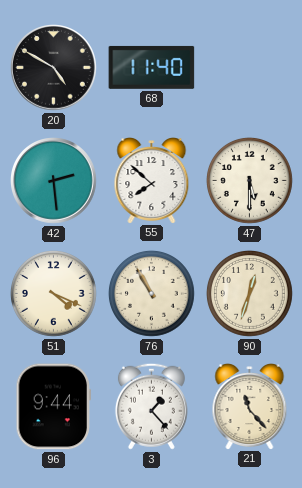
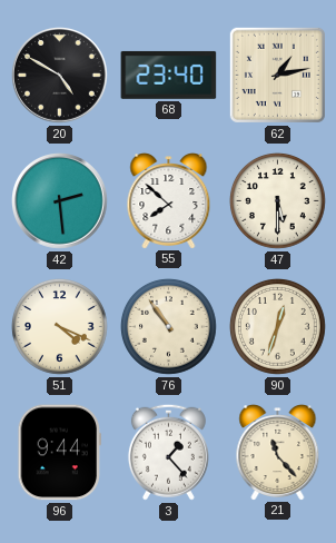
68: 11:40 -> 23:40 (169, 75)
62: none -> 1:13 (277, 75)
76: 10:55 -> 10:54 (168, 326)
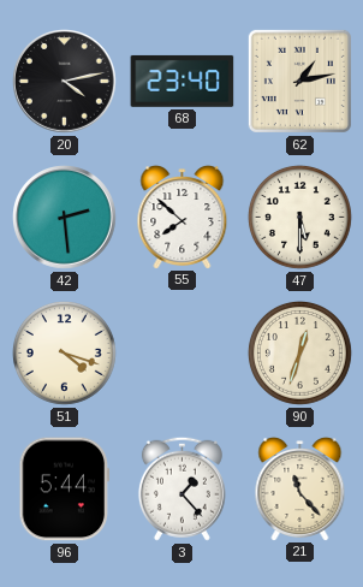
20: 4:50 -> 4:13 (65, 82)
51: 4:19 -> 4:18 (64, 352)
76: 10:54 -> none (168, 326)
96: 9:44 -> 5:44 (64, 490)
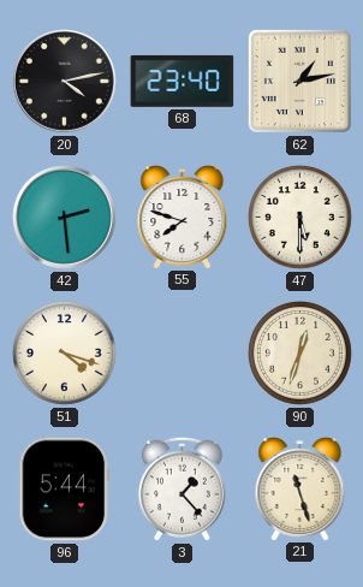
55: 7:52 -> 7:48 (183, 218)
21: 11:23 -> 11:27 (300, 490)
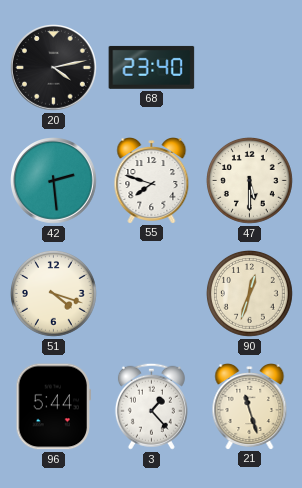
62: 1:13 -> none (299, 81)
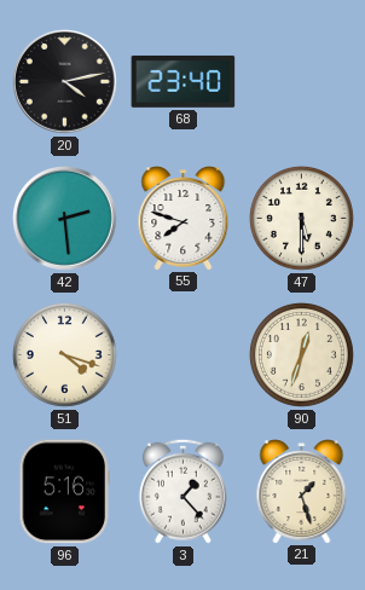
96: 5:44 -> 5:16 (64, 492)
21: 11:27 -> 1:27 (302, 492)
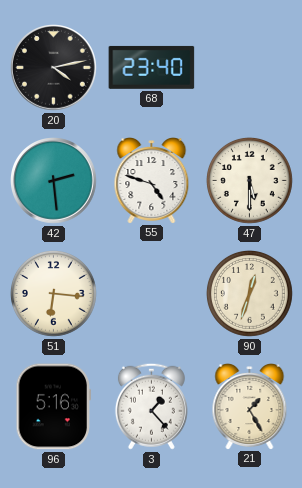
55: 7:48 -> 4:48 (152, 181)
51: 4:18 -> 6:16 (53, 293)
21: 1:27 -> 1:25 (250, 407)
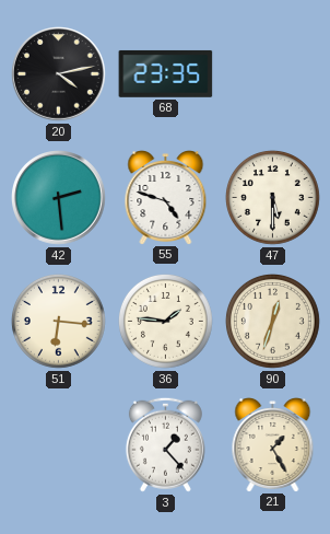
68: 23:40 -> 23:35 (166, 73)
36: none -> 1:46 (165, 321)
96: 5:16 -> none (53, 407)
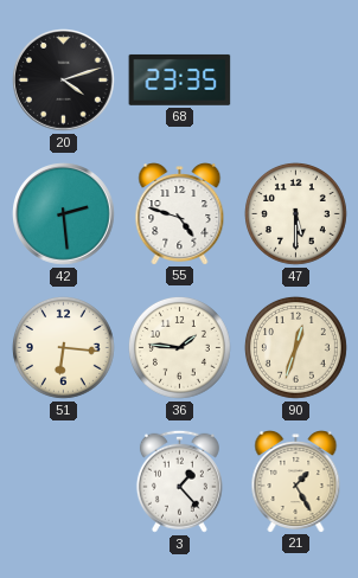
20: 4:13 -> 4:12 (64, 81)
